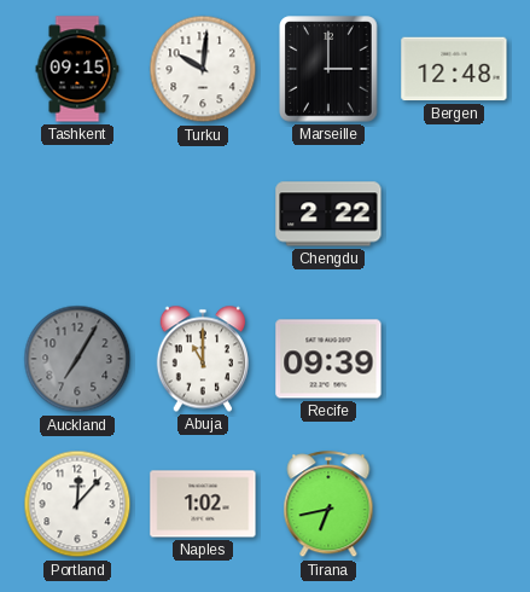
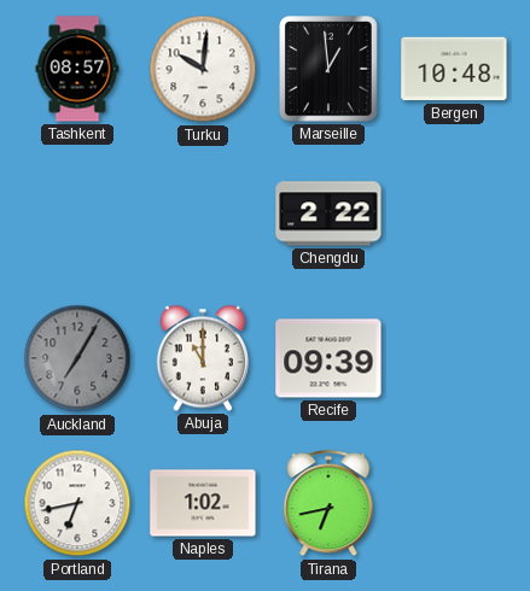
Tashkent: 09:15 -> 08:57 (77, 69)
Marseille: 3:00 -> 12:59 (328, 69)
Bergen: 12:48 -> 10:48 (454, 69)
Portland: 12:07 -> 6:43 (77, 503)
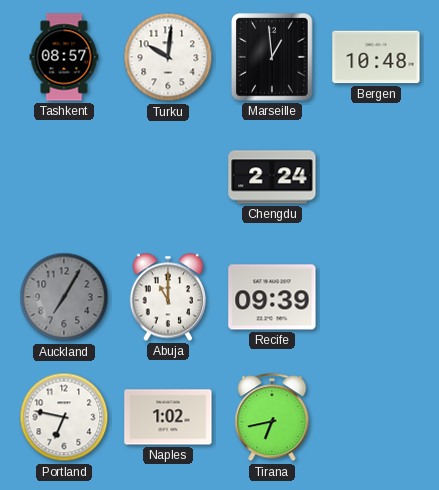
Chengdu: 2:22 -> 2:24 (272, 177)
Portland: 6:43 -> 6:47 (64, 417)
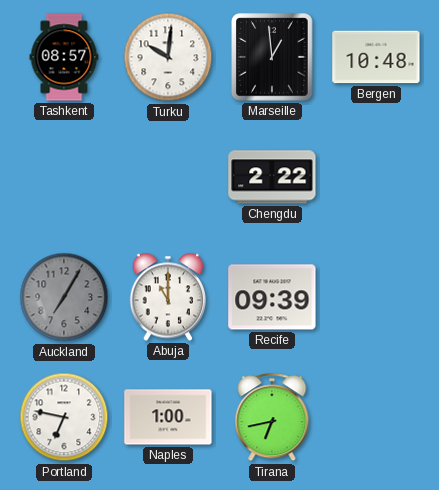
Chengdu: 2:24 -> 2:22 (272, 177)
Naples: 1:02 -> 1:00 (168, 417)
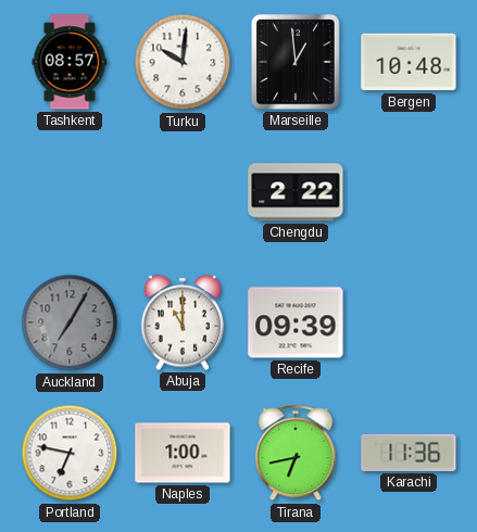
Karachi: none -> 11:36 (409, 453)
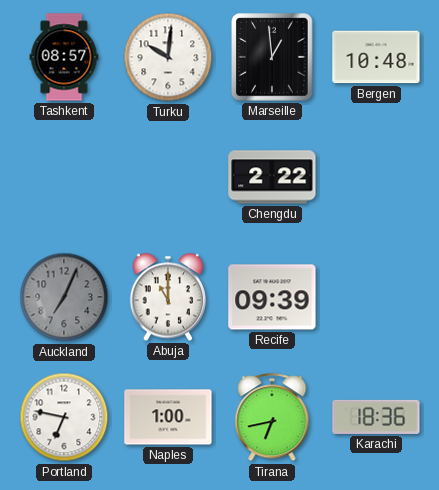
Auckland: 7:05 -> 7:04 (64, 297)
Karachi: 11:36 -> 18:36 (376, 417)
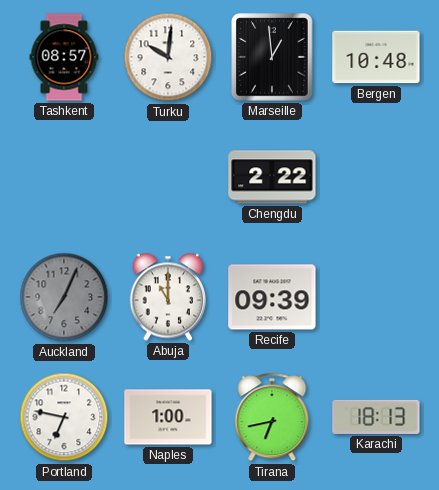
Karachi: 18:36 -> 18:13 (376, 417)
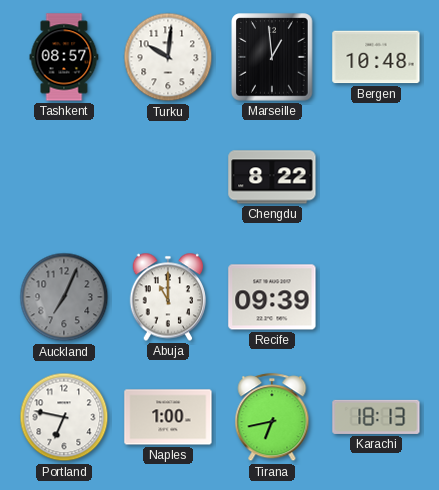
Chengdu: 2:22 -> 8:22 (272, 177)
